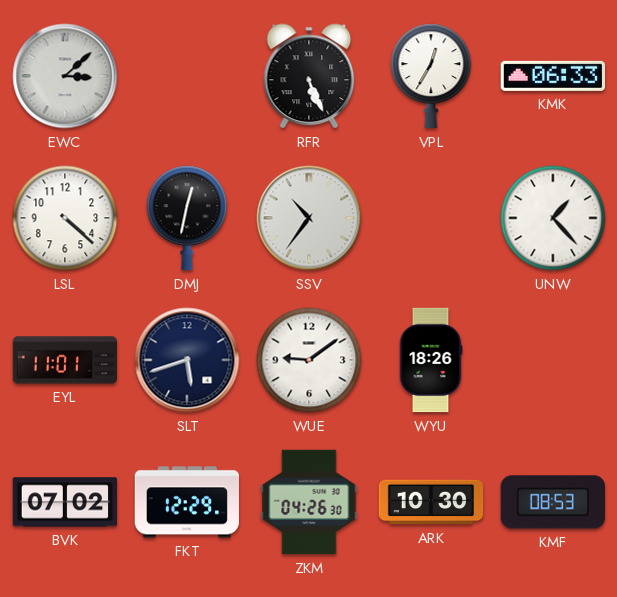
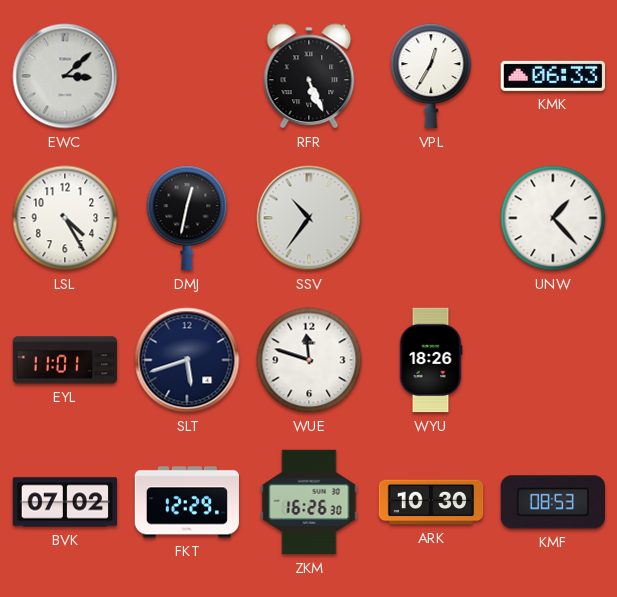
LSL: 4:22 -> 4:25 (65, 218)
WUE: 9:09 -> 11:48 (309, 360)
ZKM: 04:26 -> 16:26 (309, 502)
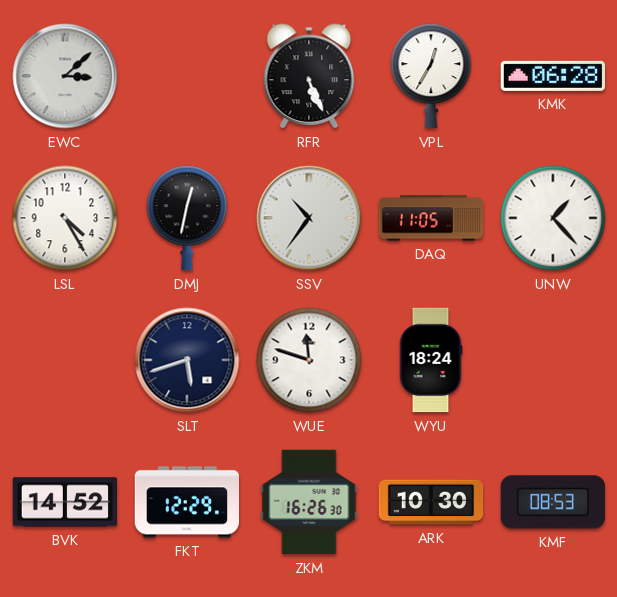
KMK: 06:33 -> 06:28 (552, 76)
DAQ: none -> 11:05 (431, 218)
EYL: 11:01 -> none (65, 360)
WYU: 18:26 -> 18:24 (431, 360)
BVK: 07:02 -> 14:52 (65, 502)
